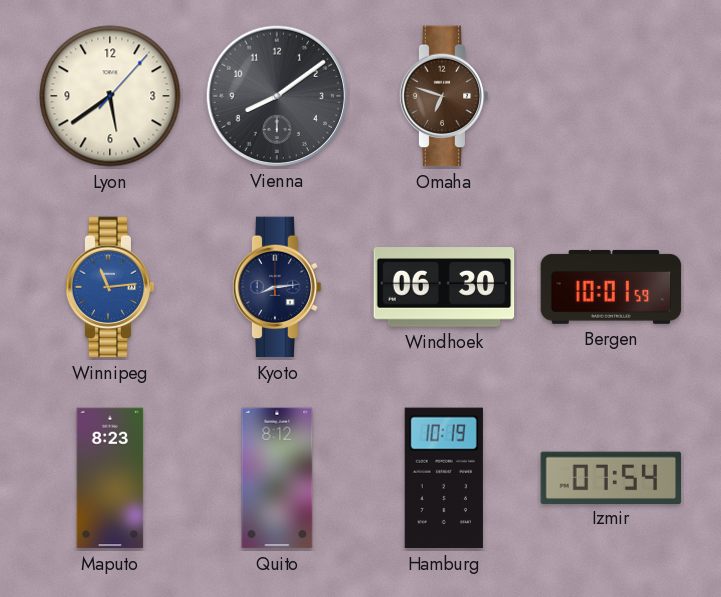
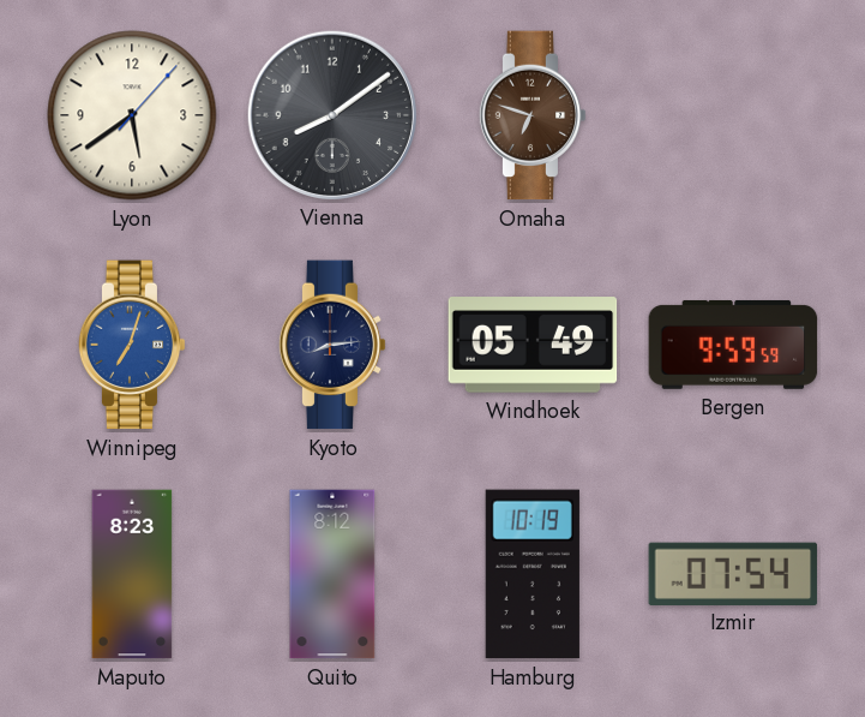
Winnipeg: 11:14 -> 7:03 (132, 345)
Windhoek: 06:30 -> 05:49 (533, 345)
Bergen: 10:01 -> 9:59 (733, 345)
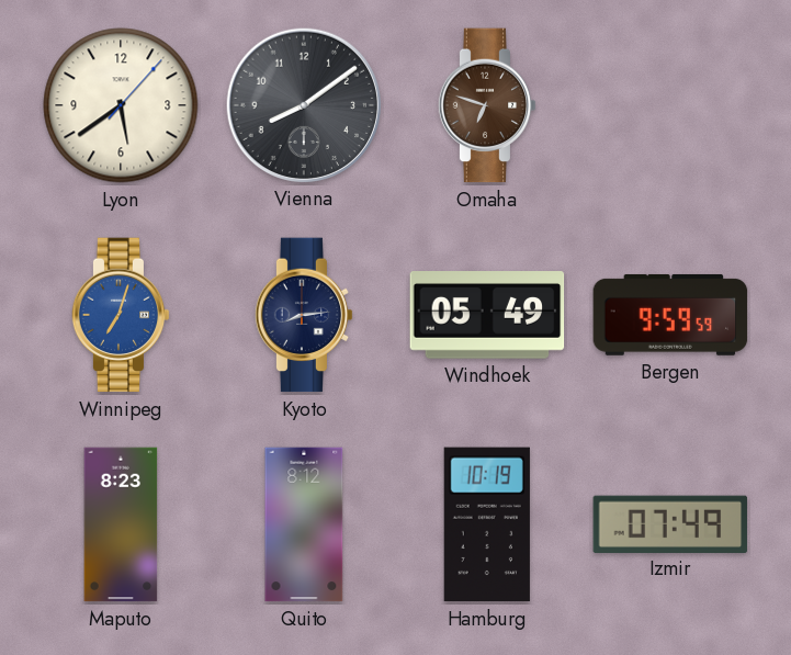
Izmir: 07:54 -> 07:49 (670, 523)
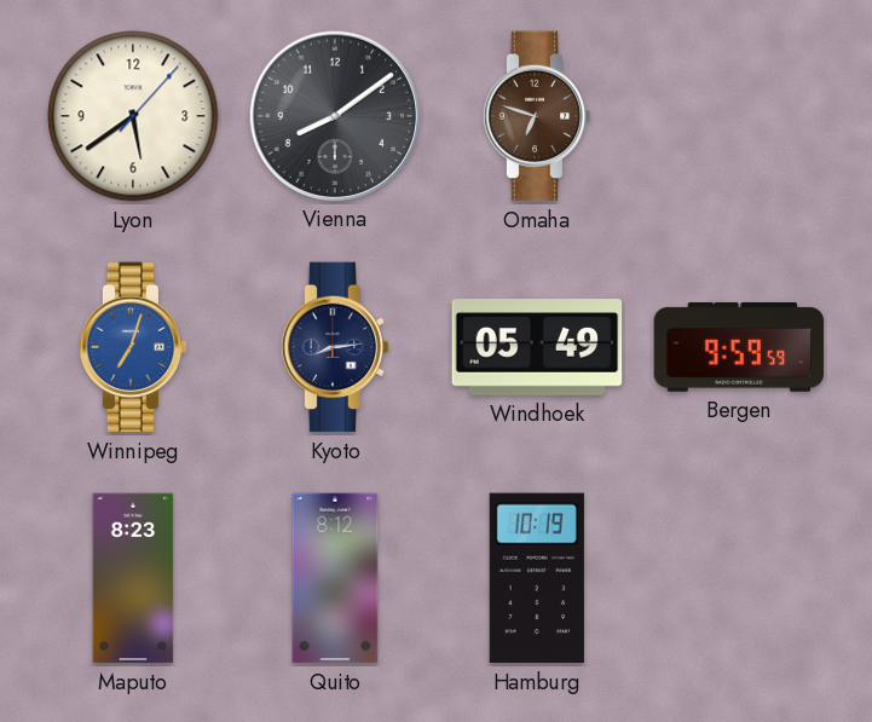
Izmir: 07:49 -> none (670, 523)
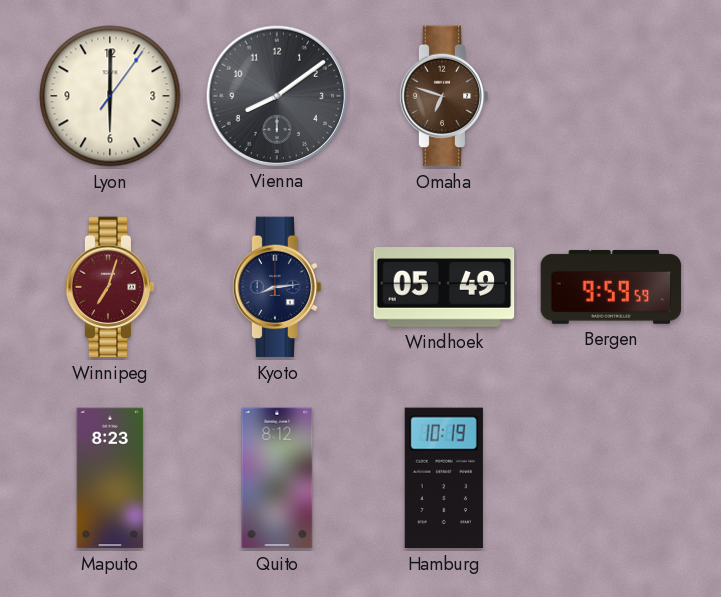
Lyon: 5:39 -> 6:00 (110, 96)
Winnipeg dial: blue -> burgundy (110, 287)
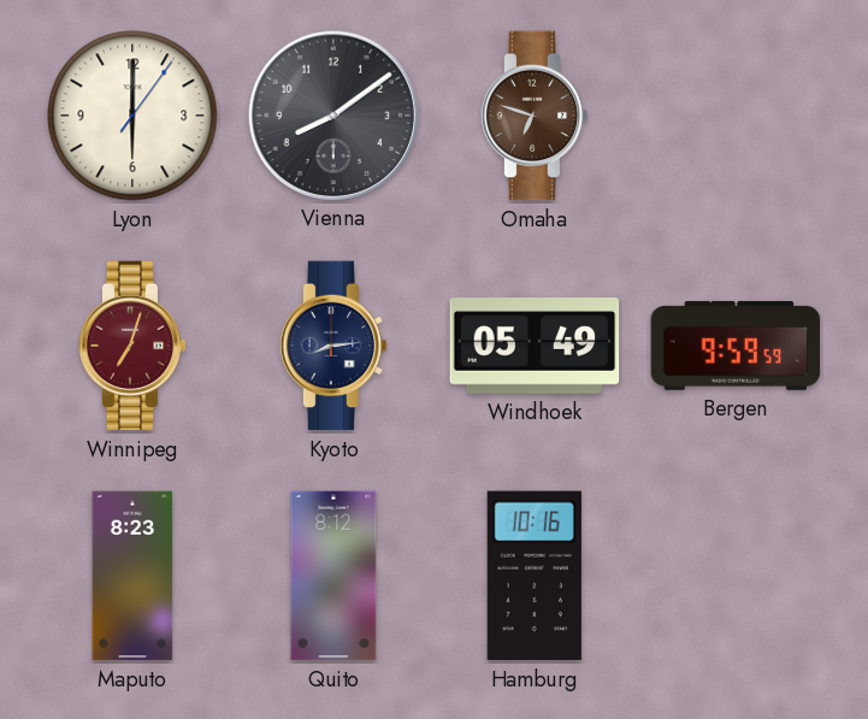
Hamburg: 10:19 -> 10:16 (535, 576)
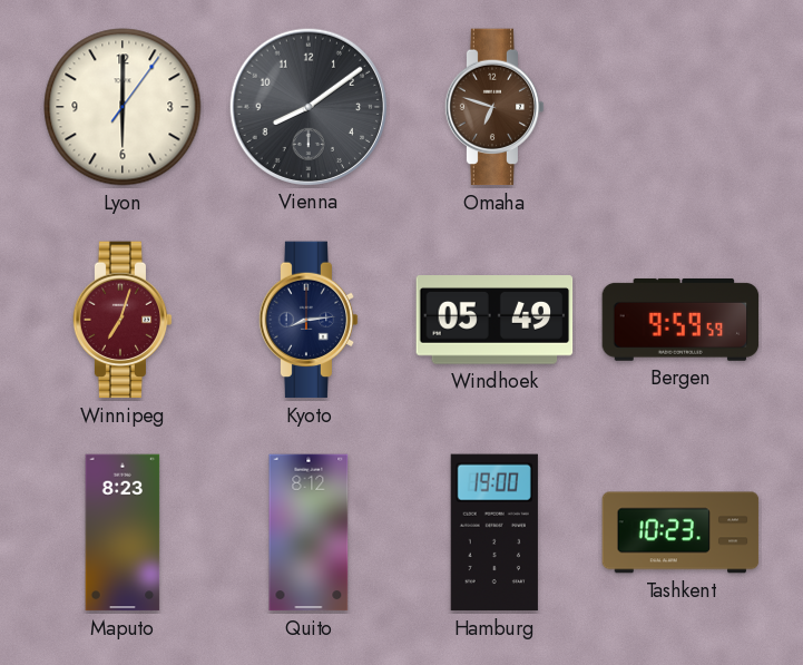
Hamburg: 10:16 -> 19:00 (494, 532)
Tashkent: none -> 10:23 (680, 532)
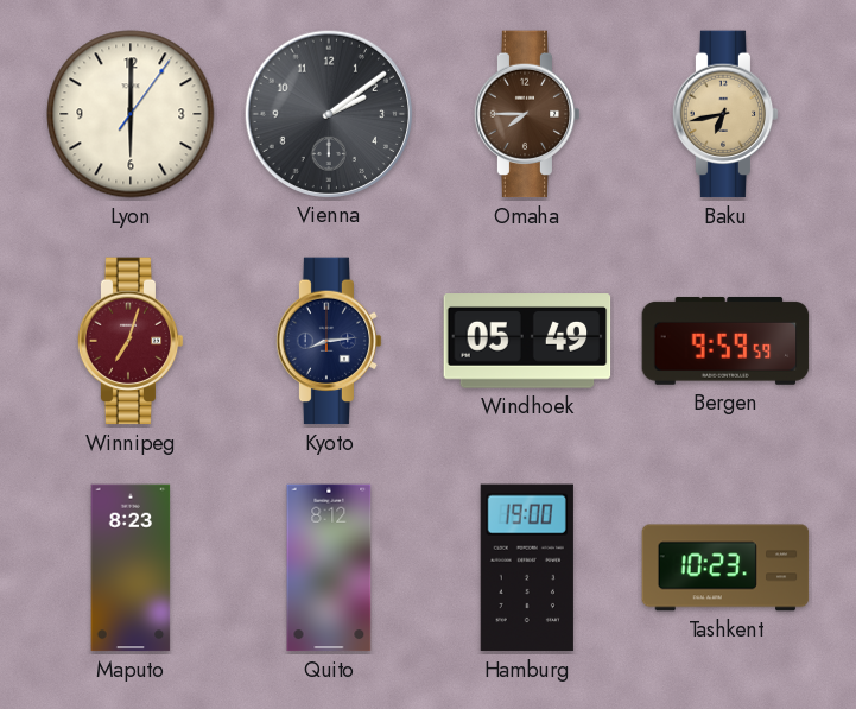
Vienna: 8:09 -> 2:09 (328, 113)
Omaha: 6:48 -> 7:45 (527, 114)
Baku: none -> 6:43 (725, 114)
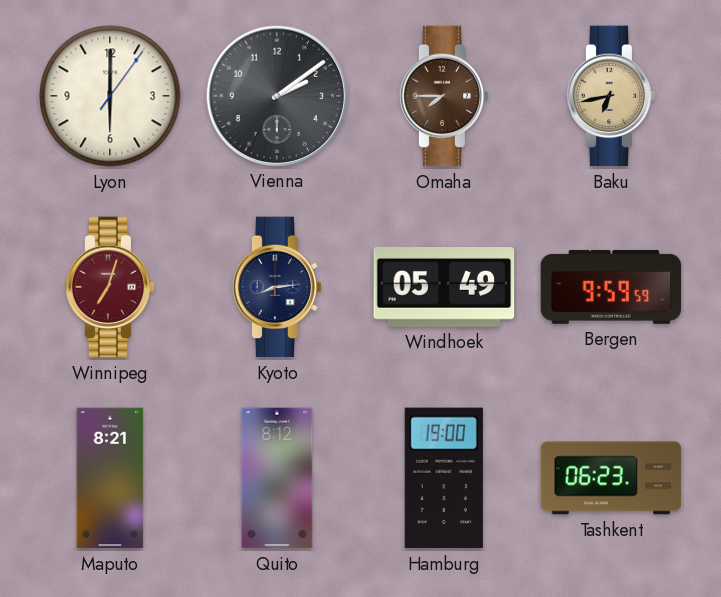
Maputo: 8:23 -> 8:21 (110, 478)
Tashkent: 10:23 -> 06:23 (611, 478)
